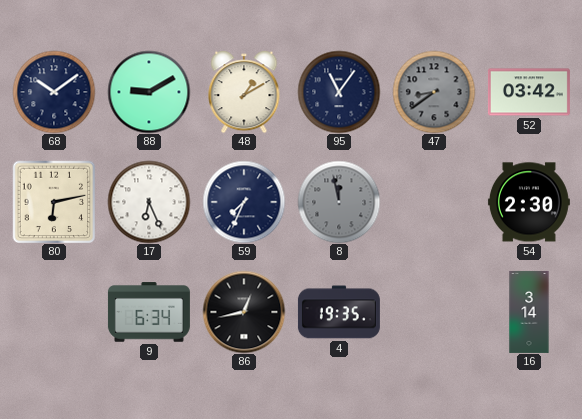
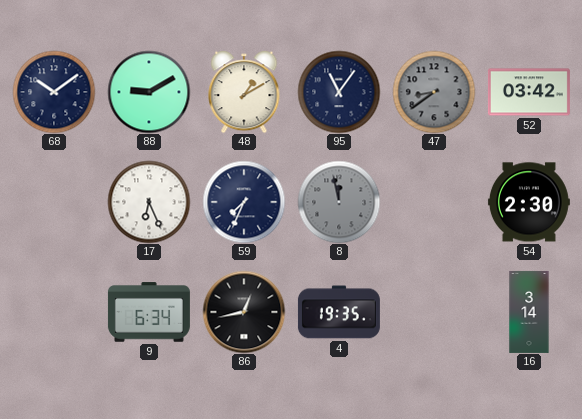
80: 6:13 -> none (54, 202)
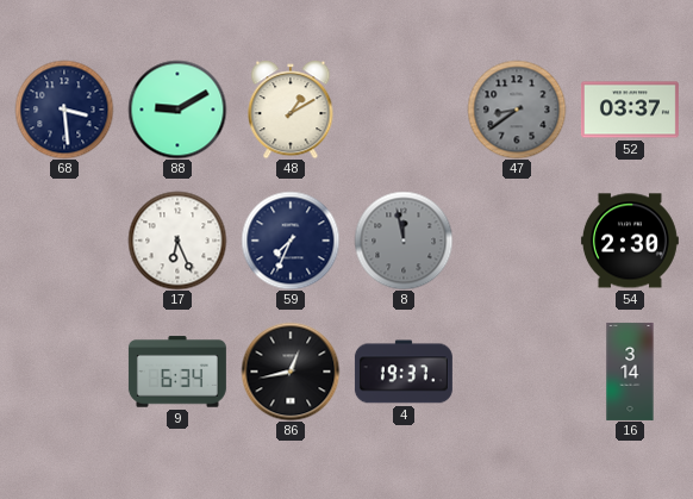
68: 10:09 -> 3:29 (64, 110)
95: 11:06 -> none (339, 92)
52: 03:42 -> 03:37 (630, 110)
4: 19:35 -> 19:37 (404, 372)
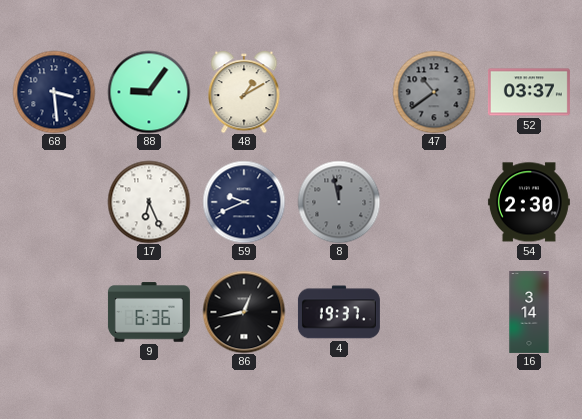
88: 9:10 -> 9:06 (149, 92)
47: 8:39 -> 10:39 (434, 92)
59: 7:34 -> 9:41 (244, 202)
9: 6:34 -> 6:36 (149, 312)
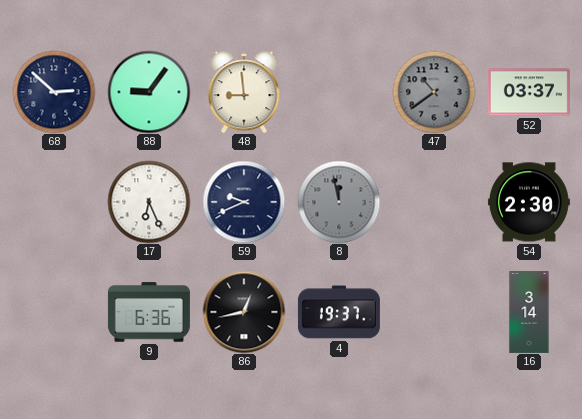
68: 3:29 -> 2:52 (54, 92)
48: 1:10 -> 8:59 (244, 92)
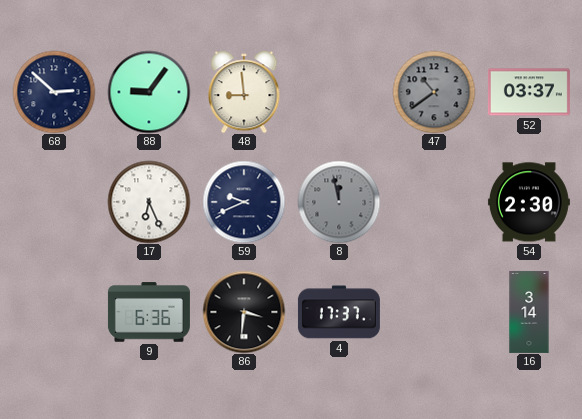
86: 12:43 -> 3:31 (244, 312)
4: 19:37 -> 17:37 (339, 312)
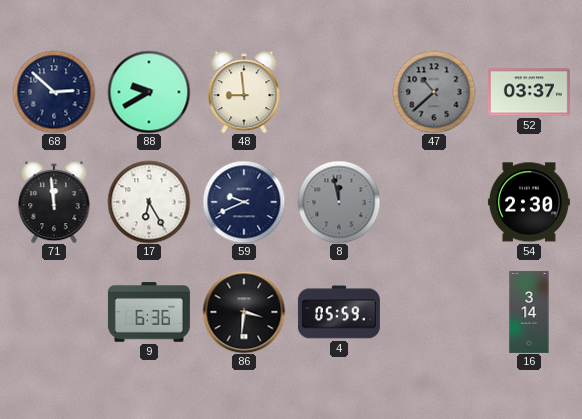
88: 9:06 -> 9:40 (149, 92)
47: 10:39 -> 10:38 (434, 92)
71: none -> 11:59 (54, 202)
17: 6:26 -> 6:25 (149, 202)
4: 17:37 -> 05:59 (339, 312)
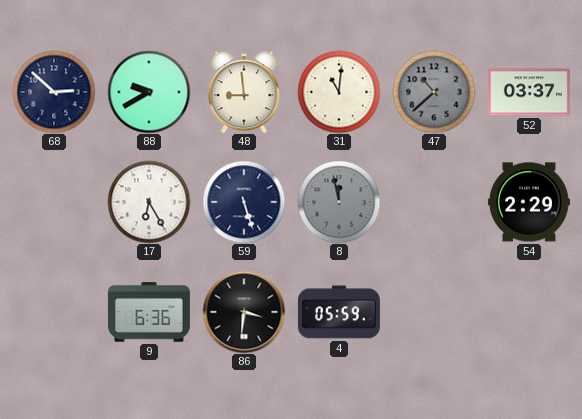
31: none -> 11:01 (339, 92)
71: 11:59 -> none (54, 202)
59: 9:41 -> 5:27 (244, 202)
54: 2:30 -> 2:29 (529, 202)
16: 3:14 -> none (529, 312)
